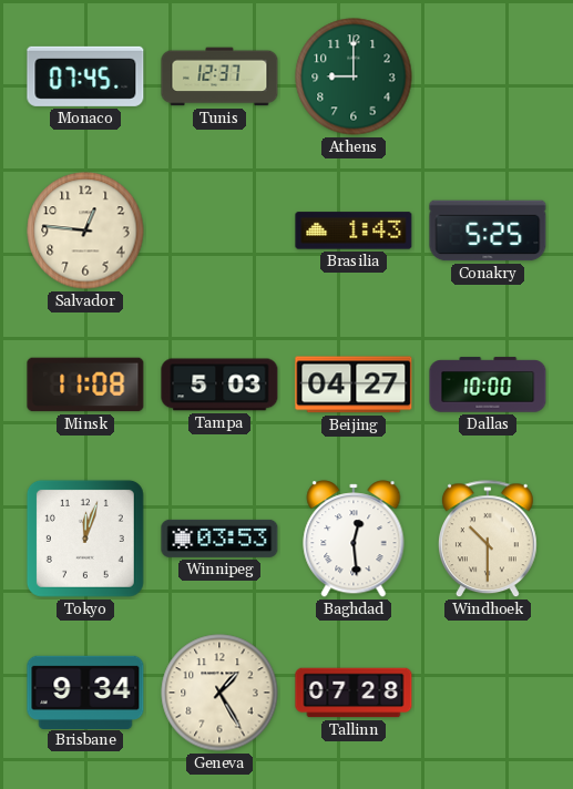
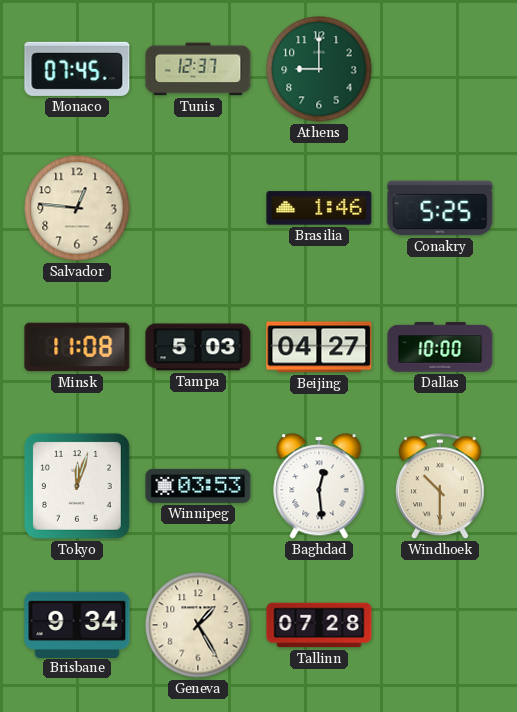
Brasilia: 1:43 -> 1:46 (319, 208)
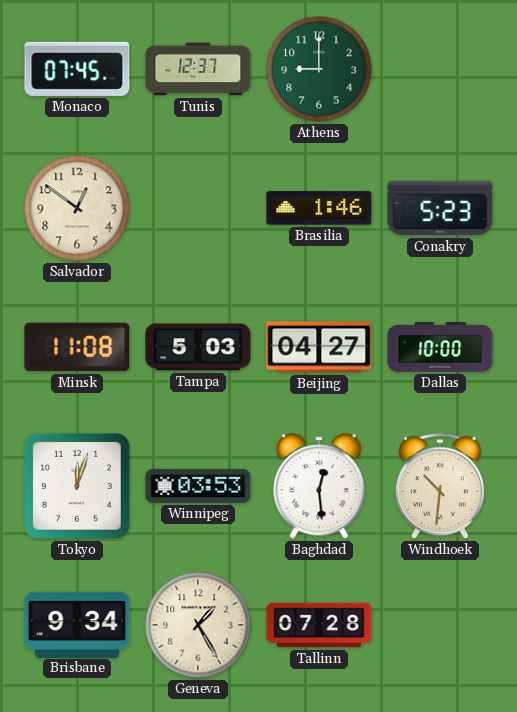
Salvador: 12:46 -> 12:51 (77, 208)
Conakry: 5:25 -> 5:23 (440, 208)
Windhoek: 10:30 -> 10:31 (440, 487)
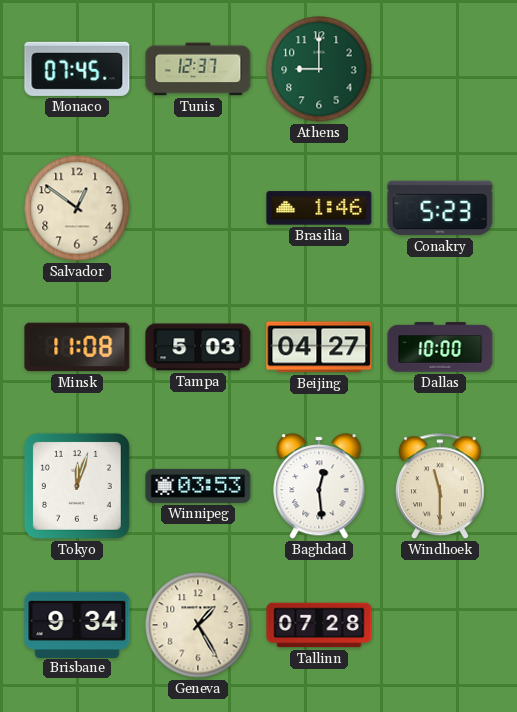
Windhoek: 10:31 -> 11:30 (440, 487)
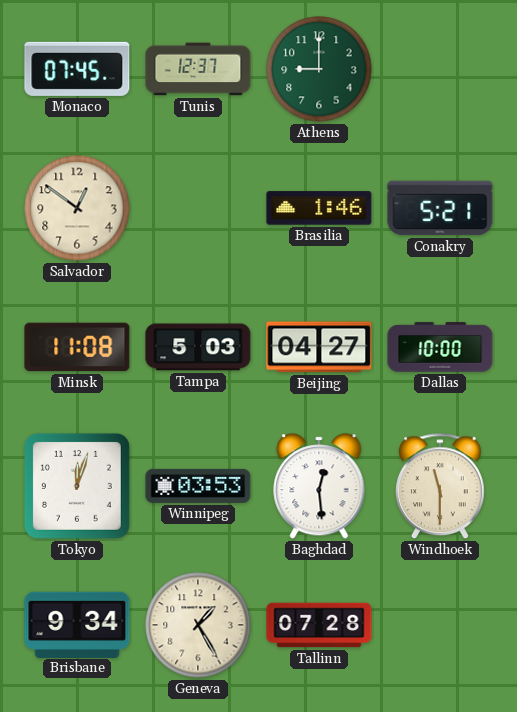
Conakry: 5:23 -> 5:21 (440, 208)
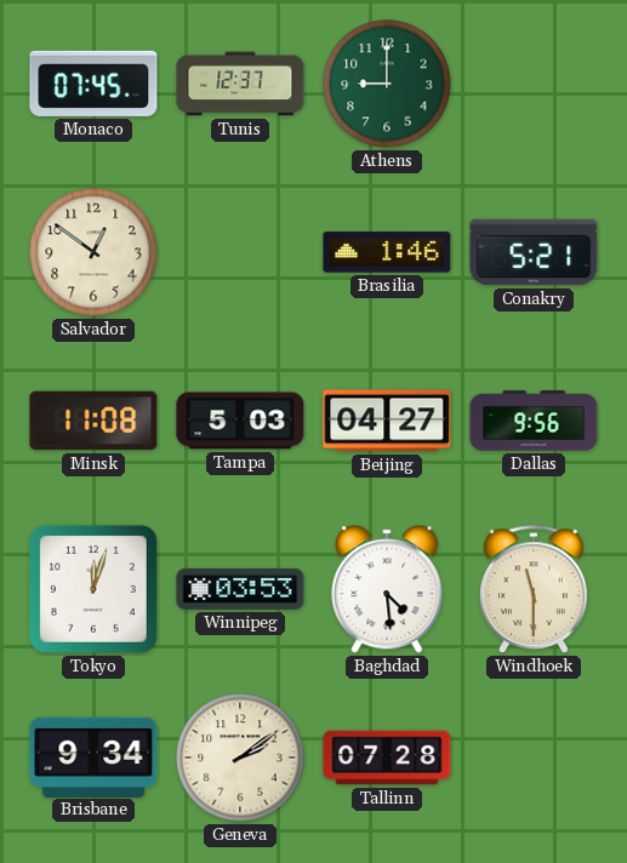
Dallas: 10:00 -> 9:56 (534, 421)
Baghdad: 12:29 -> 4:29 (387, 589)
Geneva: 1:25 -> 2:09 (240, 758)
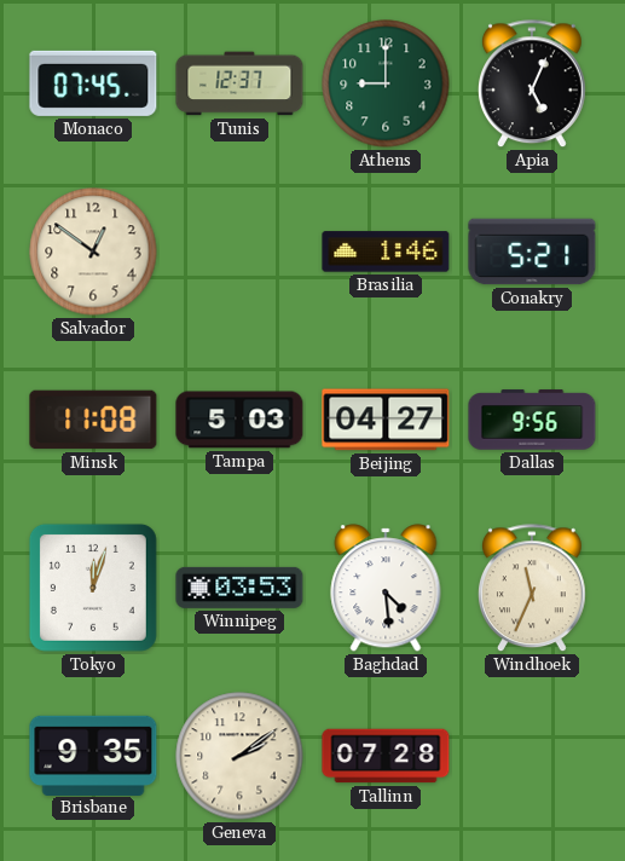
Apia: none -> 5:04 (532, 85)
Windhoek: 11:30 -> 11:34 (532, 589)
Brisbane: 9:34 -> 9:35 (93, 755)
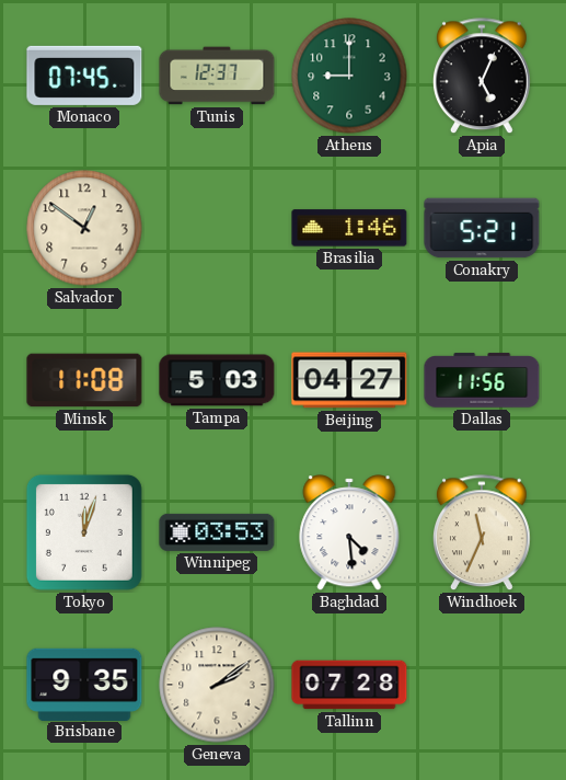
Dallas: 9:56 -> 11:56 (482, 380)
